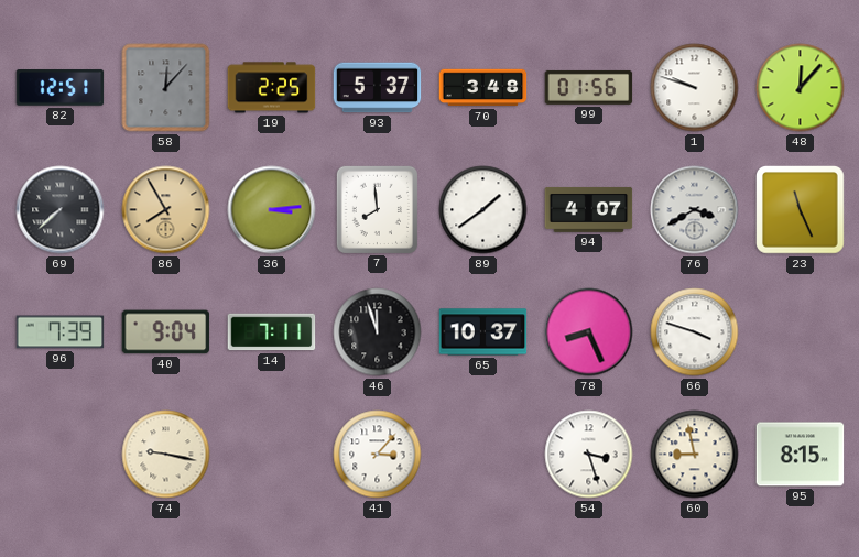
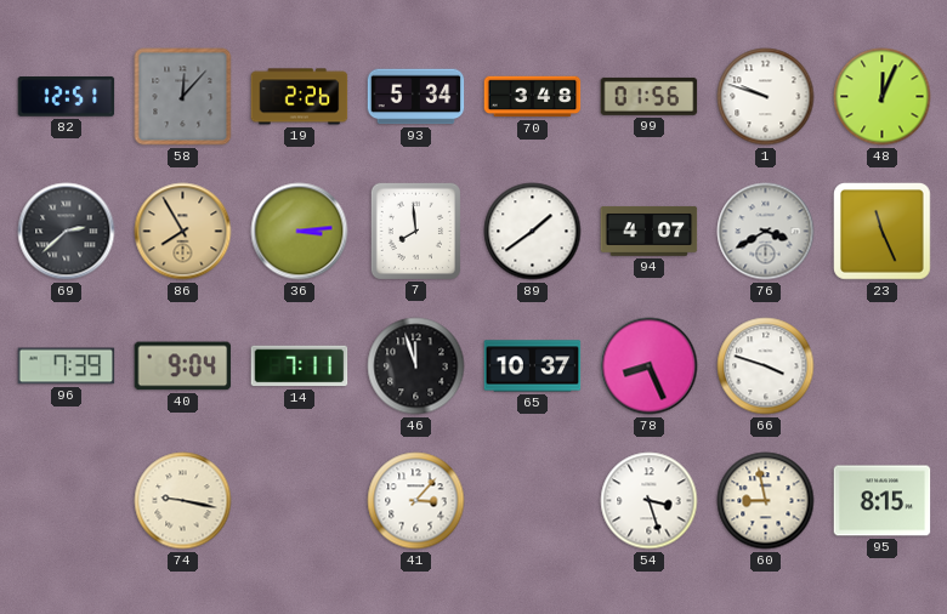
19: 2:25 -> 2:26 (300, 97)
93: 5:37 -> 5:34 (416, 97)
48: 12:07 -> 12:04 (883, 97)
69: 7:38 -> 2:38 (67, 232)
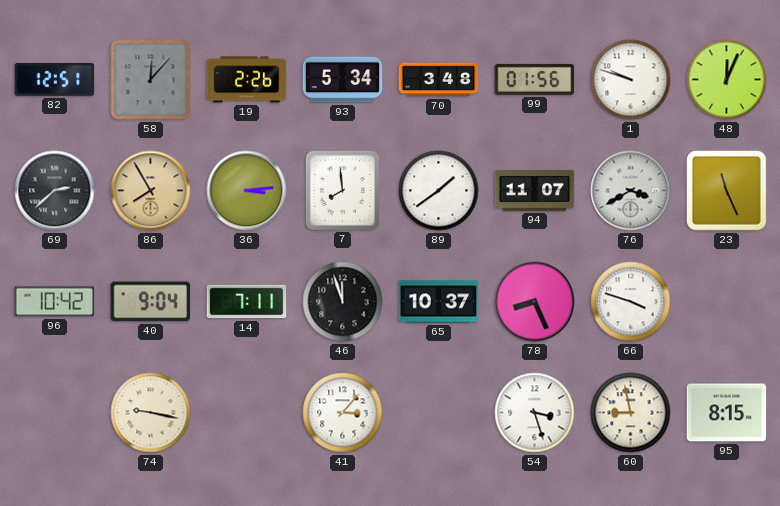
94: 4:07 -> 11:07 (535, 190)
96: 7:39 -> 10:42 (55, 302)
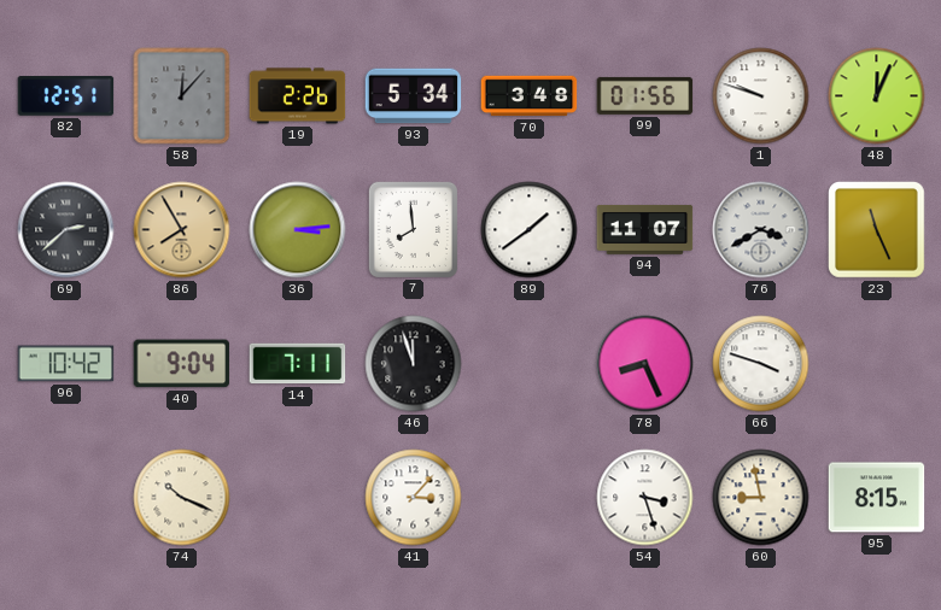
65: 10:37 -> none (439, 302)
74: 9:17 -> 10:19 (182, 498)
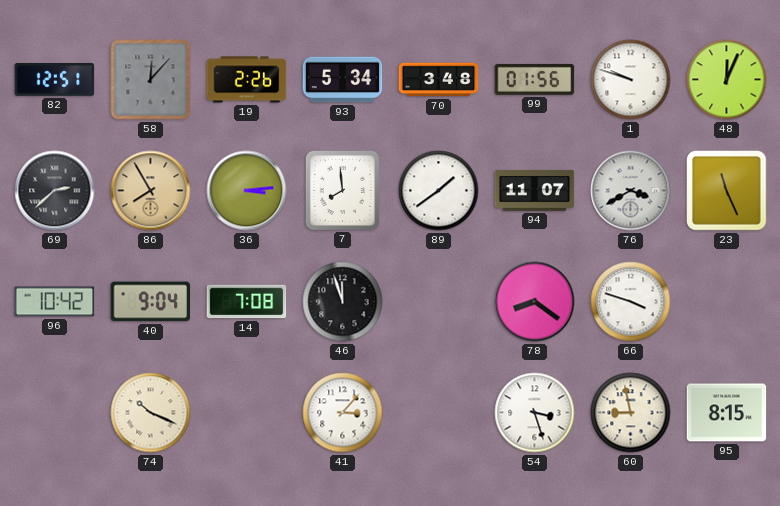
14: 7:11 -> 7:08 (247, 302)
78: 8:26 -> 8:21 (535, 302)
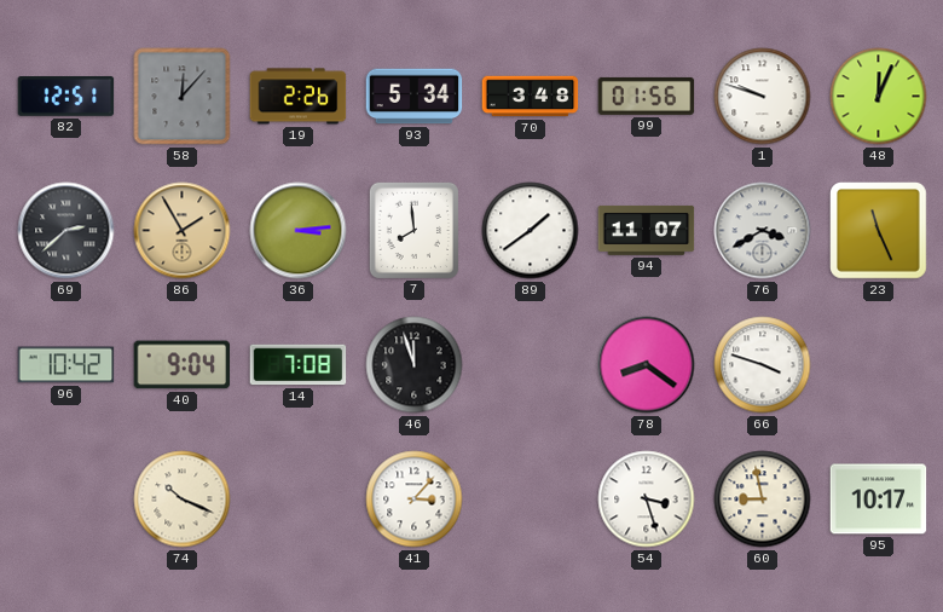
86: 7:55 -> 1:55 (183, 231)
95: 8:15 -> 10:17 (879, 500)
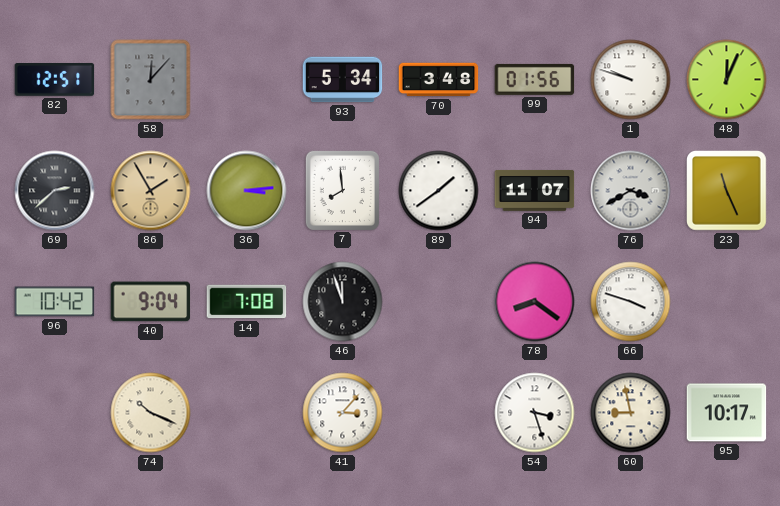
19: 2:26 -> none (299, 97)
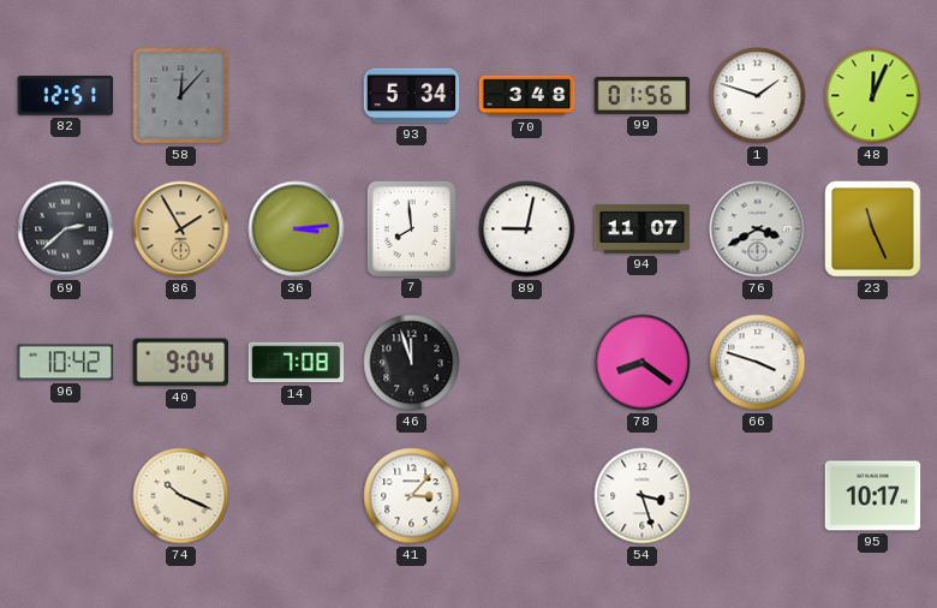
1: 9:48 -> 1:48 (758, 96)
89: 1:39 -> 9:02 (527, 230)
60: 8:58 -> none (631, 413)
